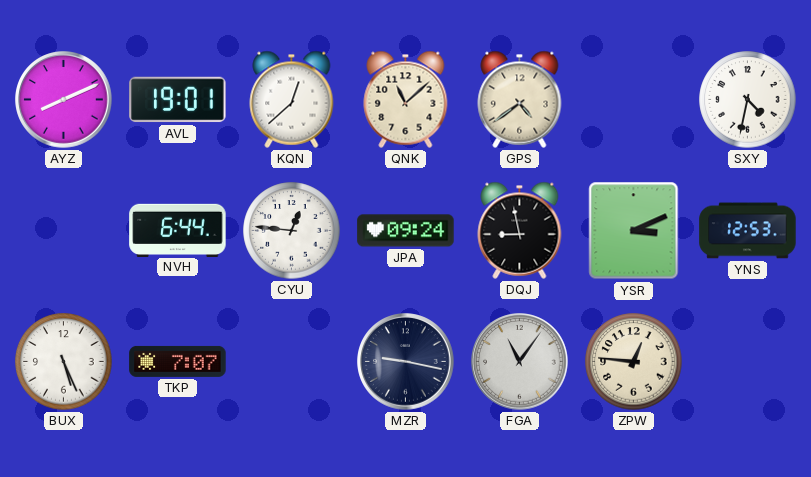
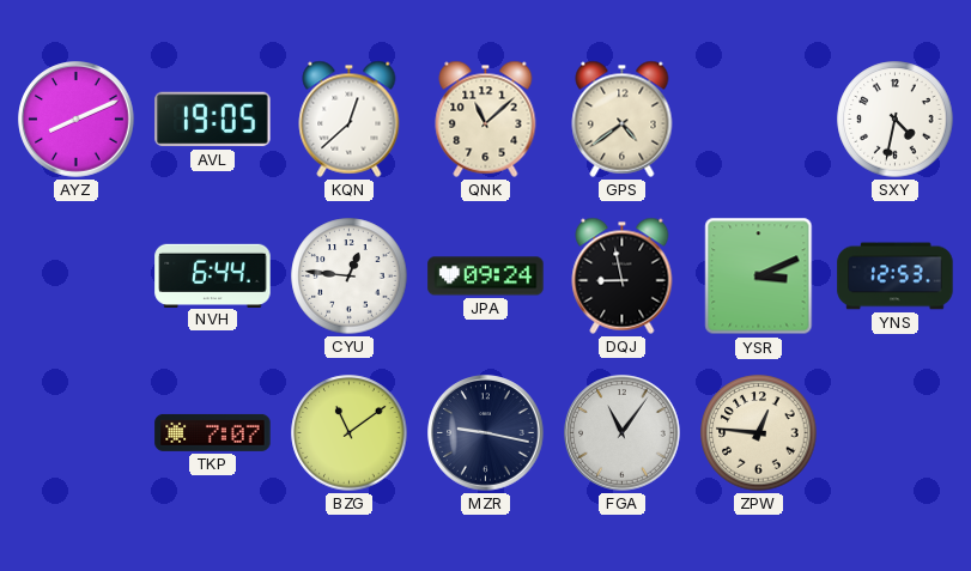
AVL: 19:01 -> 19:05 (213, 120)
BUX: 5:26 -> none (64, 362)
BZG: none -> 11:09 (350, 433)
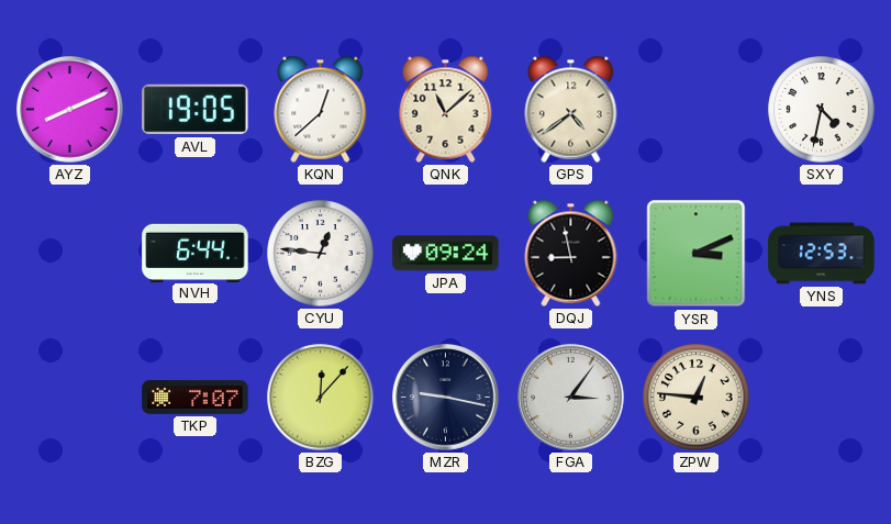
BZG: 11:09 -> 12:07 (321, 398)
FGA: 11:06 -> 3:06 (571, 398)
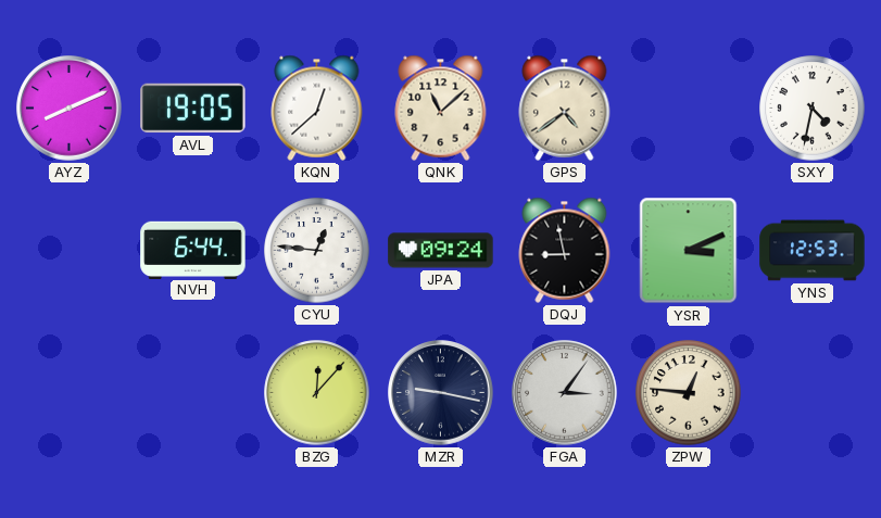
TKP: 7:07 -> none (196, 397)
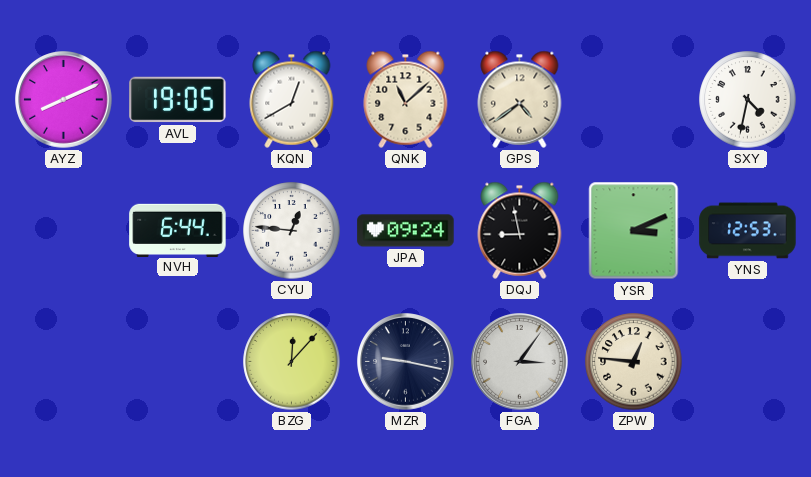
KQN: 12:38 -> 12:40 (292, 99)
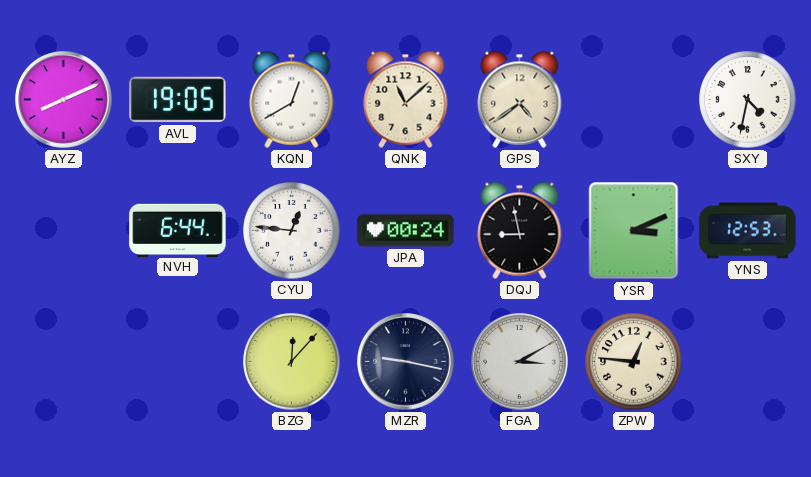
JPA: 09:24 -> 00:24 (406, 231)
FGA: 3:06 -> 3:10 (520, 362)
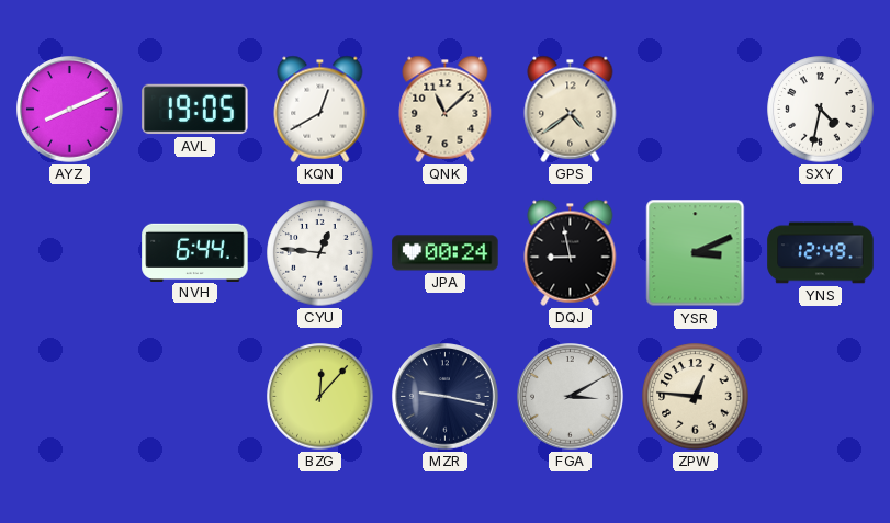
YNS: 12:53 -> 12:49 (821, 253)
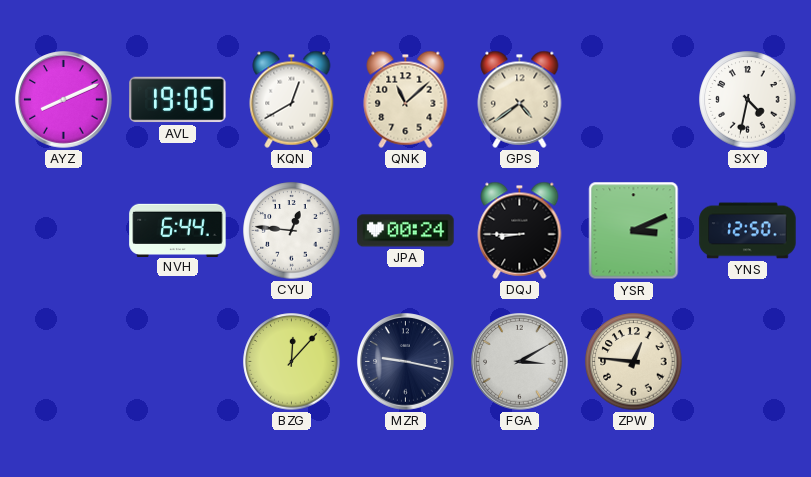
DQJ: 8:58 -> 8:45 (520, 230)
YNS: 12:49 -> 12:50 (748, 231)
